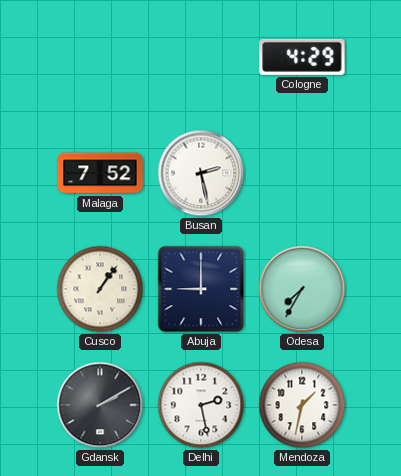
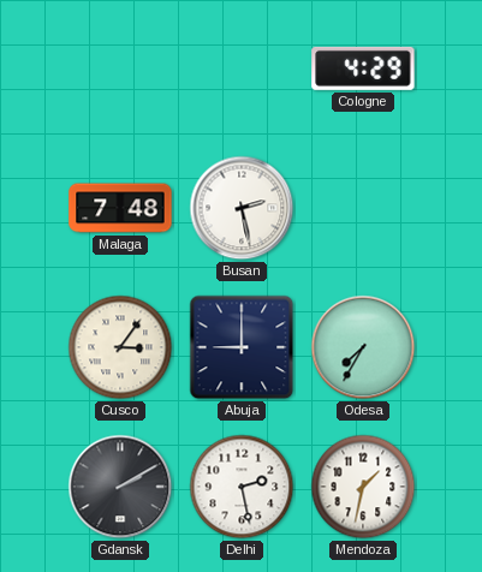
Malaga: 7:52 -> 7:48 (120, 208)
Cusco: 1:06 -> 3:06 (120, 347)
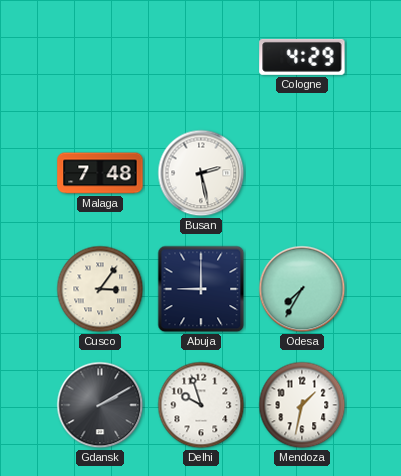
Delhi: 2:28 -> 9:57 (201, 405)
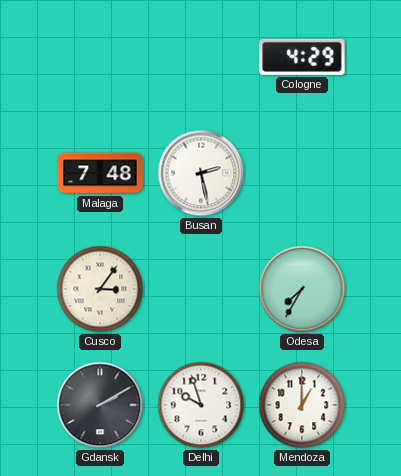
Abuja: 9:00 -> none (201, 289)
Mendoza: 1:32 -> 1:00 (302, 405)
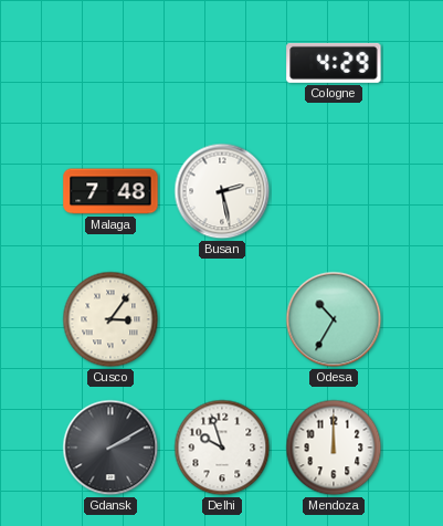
Odesa: 7:35 -> 10:35 (334, 319)
Mendoza: 1:00 -> 12:00 (334, 448)
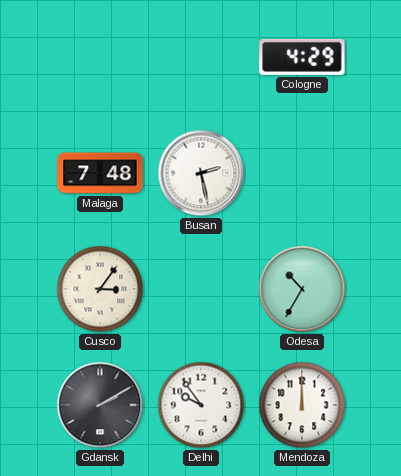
Delhi: 9:57 -> 9:54 (201, 405)
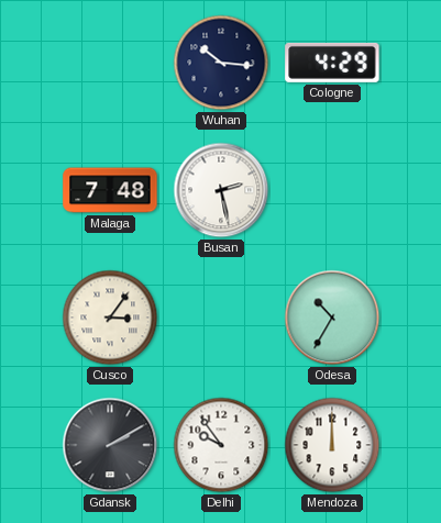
Wuhan: none -> 10:16 (221, 63)
